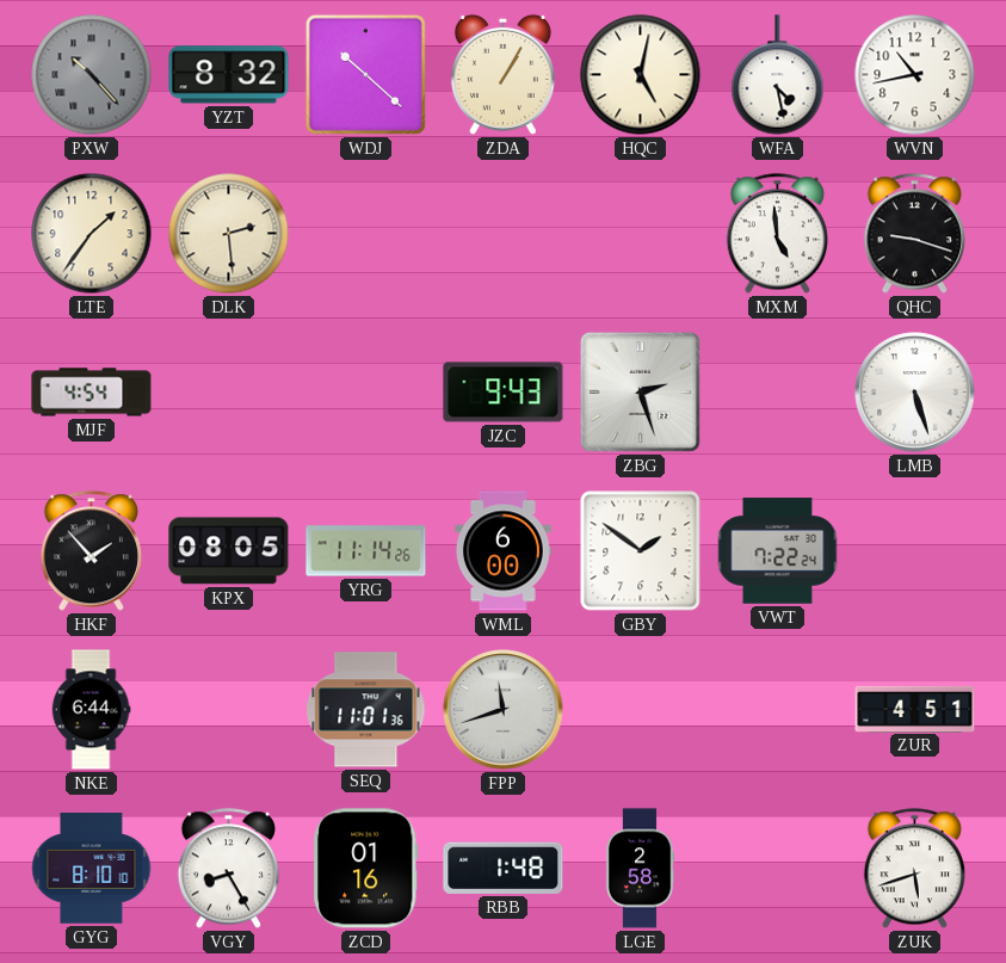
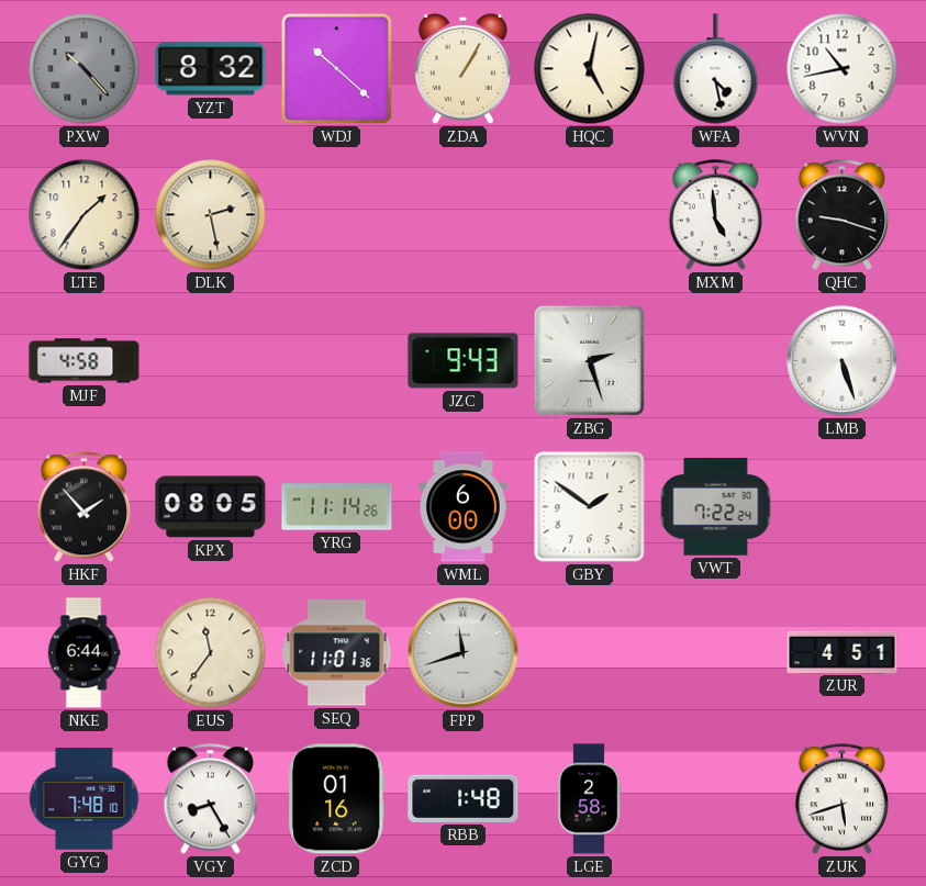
DLK: 2:29 -> 2:28 (211, 215)
MJF: 4:54 -> 4:58 (85, 361)
EUS: none -> 11:36 (211, 653)
GYG: 8:10 -> 7:48 (85, 799)
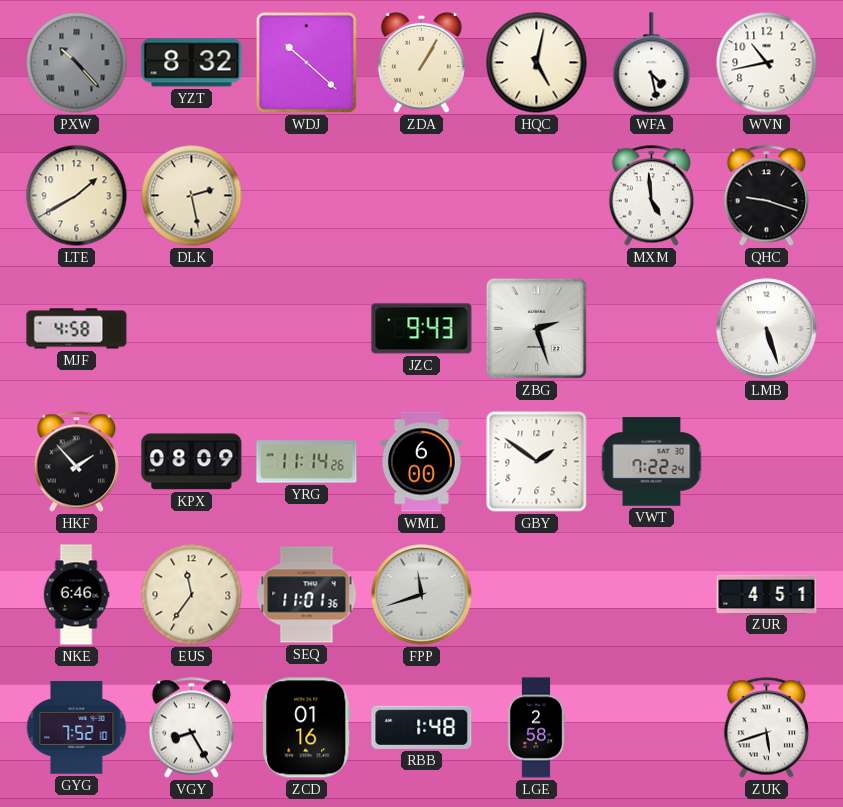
LTE: 1:36 -> 1:40 (77, 196)
KPX: 08:05 -> 08:09 (192, 462)
NKE: 6:44 -> 6:46 (76, 595)
GYG: 7:48 -> 7:52 (77, 728)
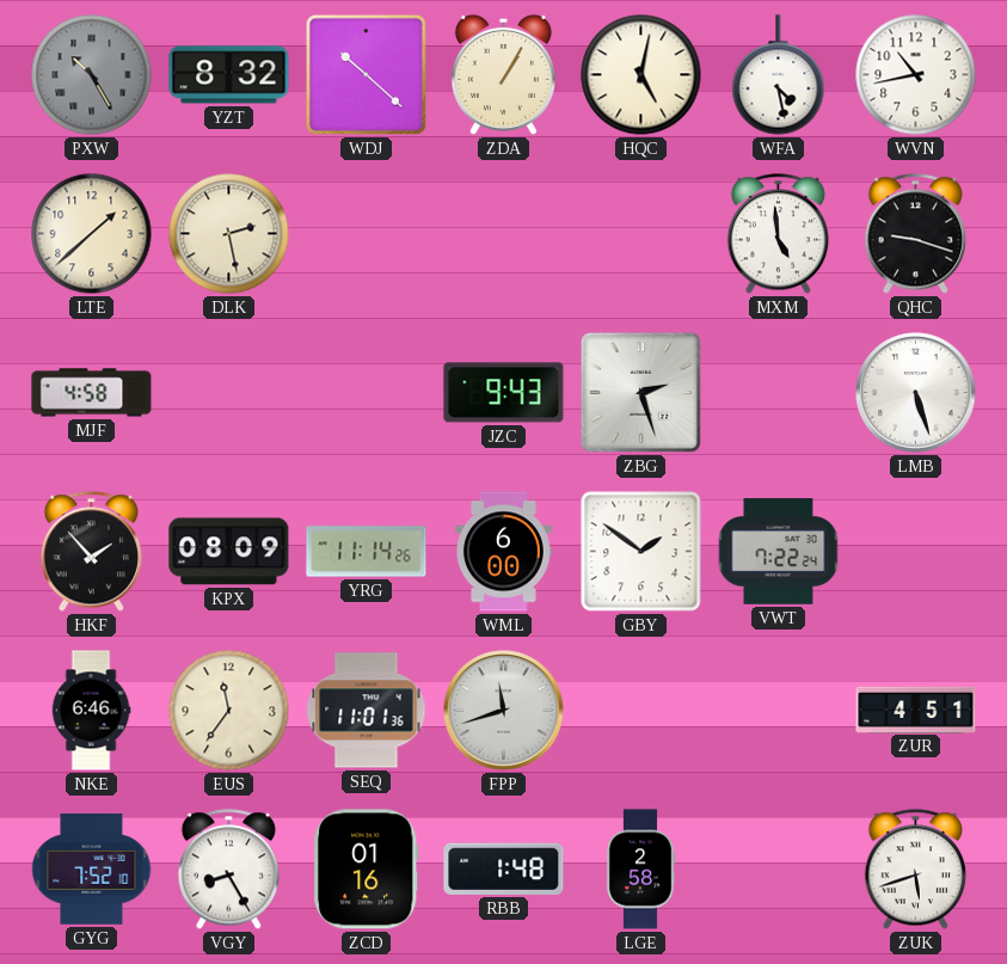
PXW: 10:23 -> 10:25 (92, 75)
LTE: 1:40 -> 1:38 (92, 234)
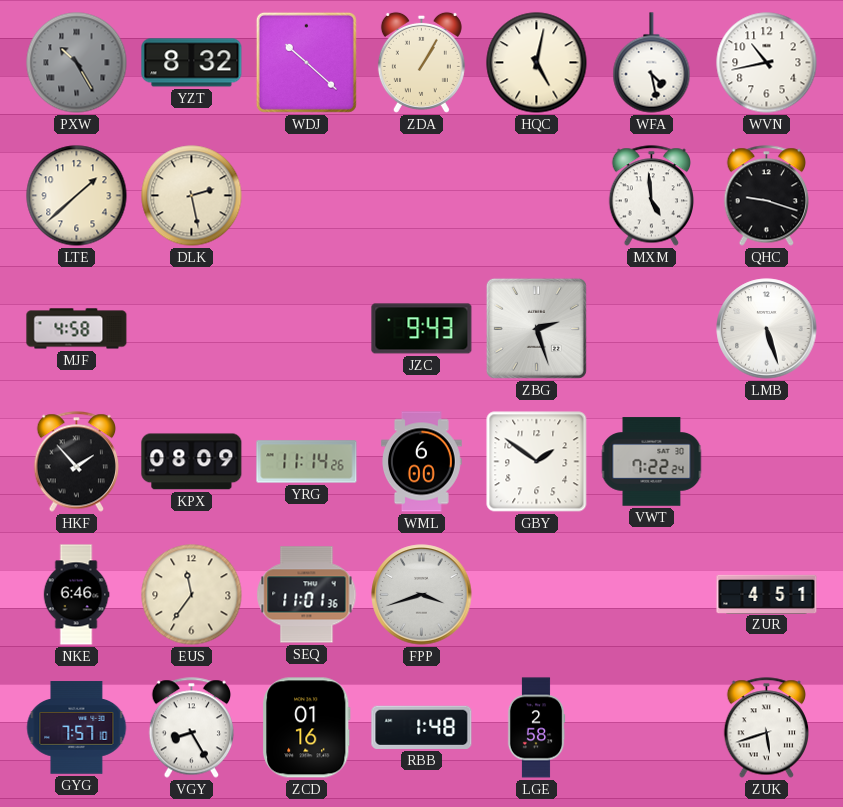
FPP: 11:42 -> 3:42 (422, 595)
GYG: 7:52 -> 7:57 (77, 728)
